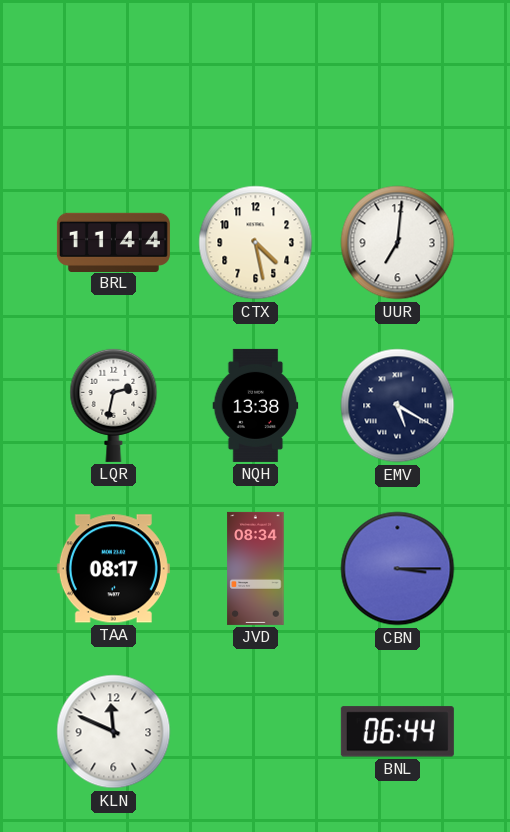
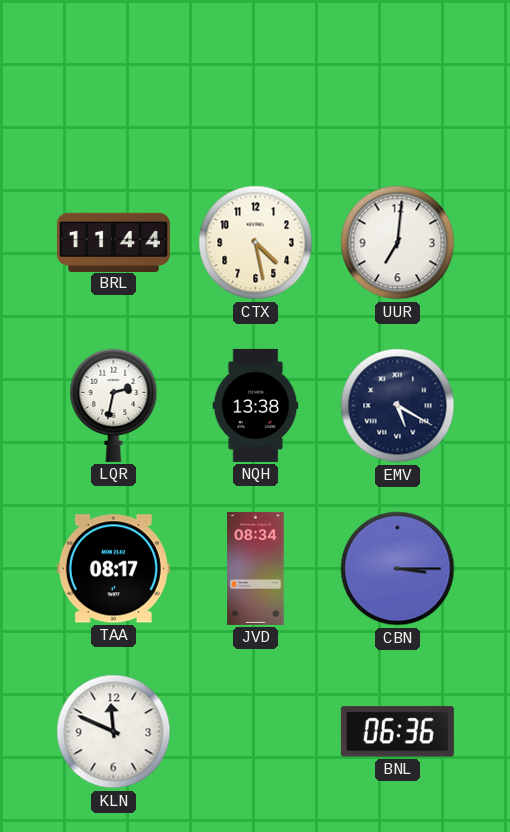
BNL: 06:44 -> 06:36 (397, 732)
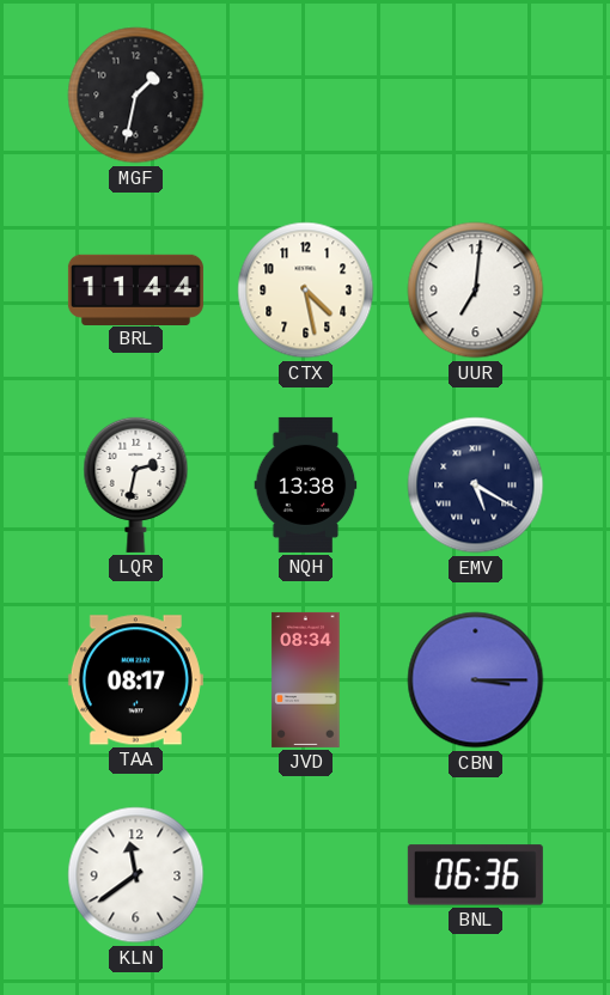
MGF: none -> 1:32 (136, 96)
KLN: 11:49 -> 11:39 (136, 875)
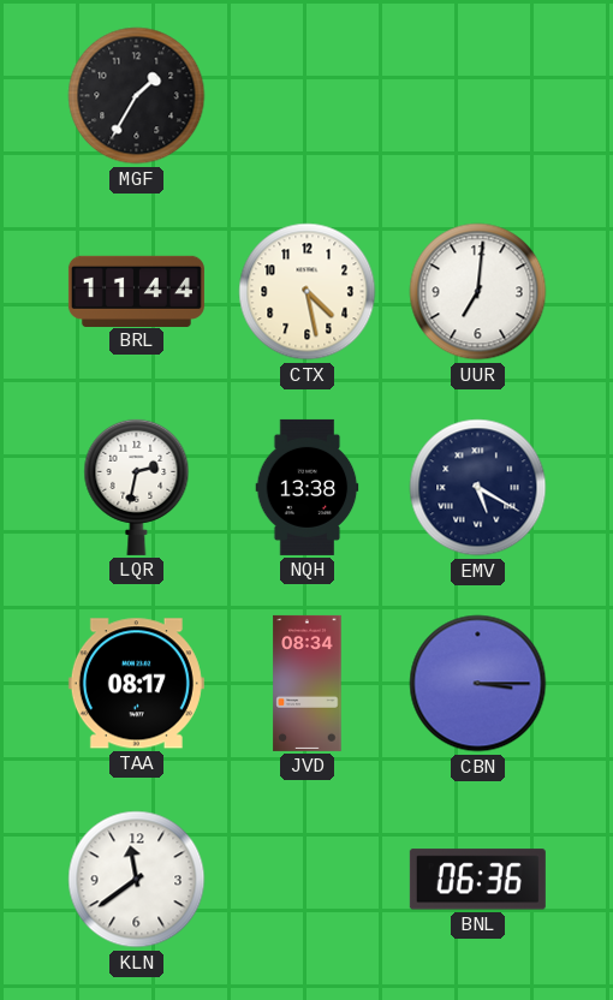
MGF: 1:32 -> 1:35 (137, 96)
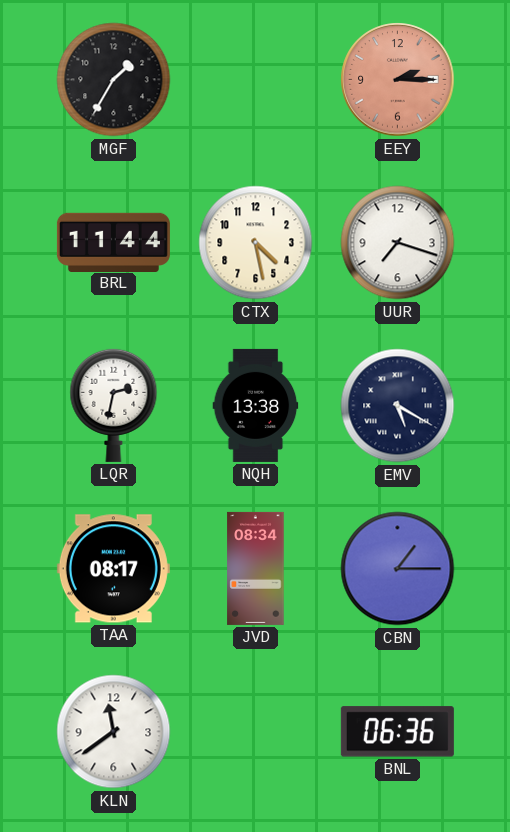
EEY: none -> 2:15 (398, 80)
UUR: 7:01 -> 7:18 (398, 243)
CBN: 3:15 -> 1:15 (398, 569)
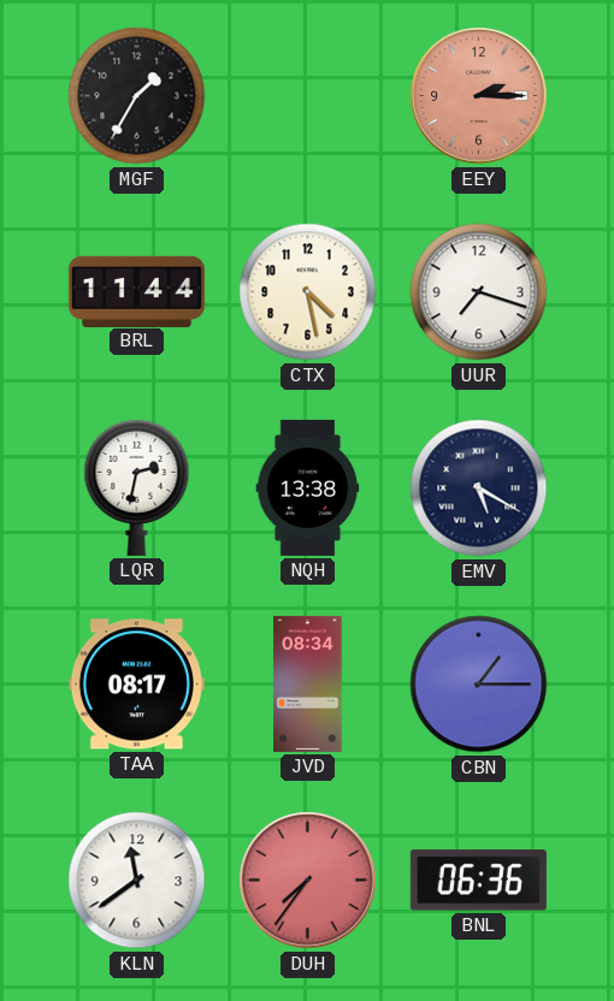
DUH: none -> 7:36 (308, 881)
